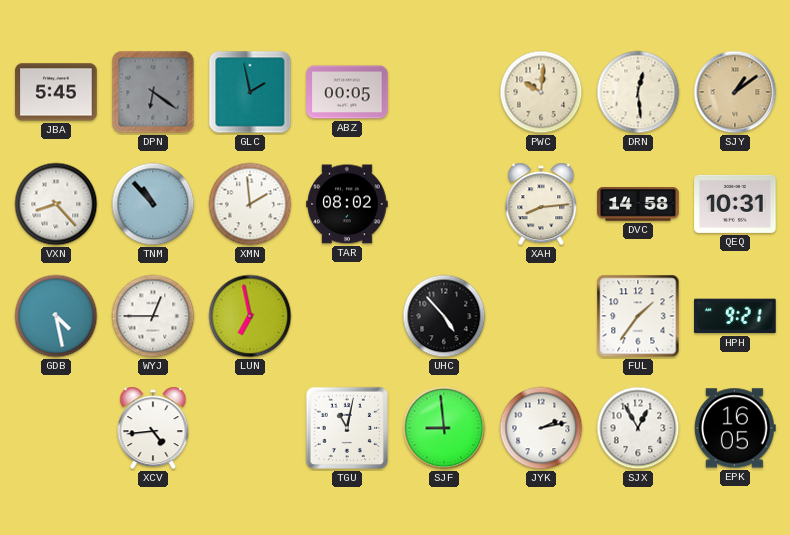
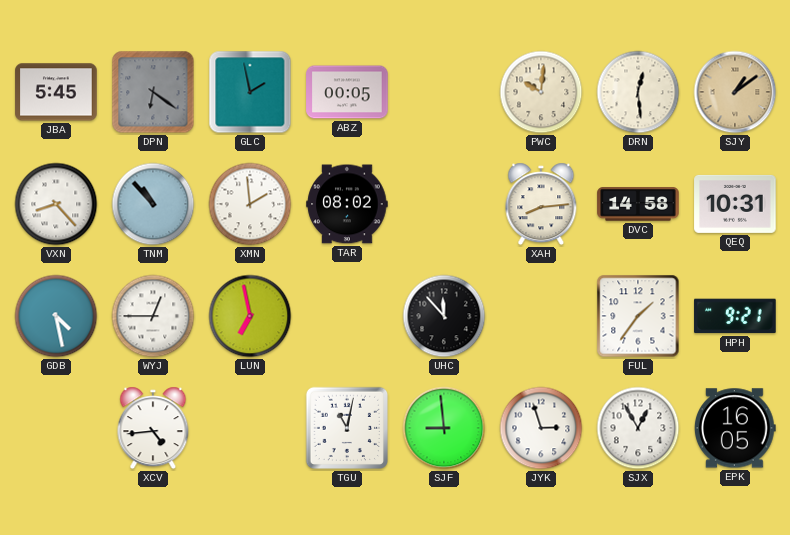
UHC: 4:53 -> 11:53 (444, 316)
JYK: 2:13 -> 2:57 (541, 428)
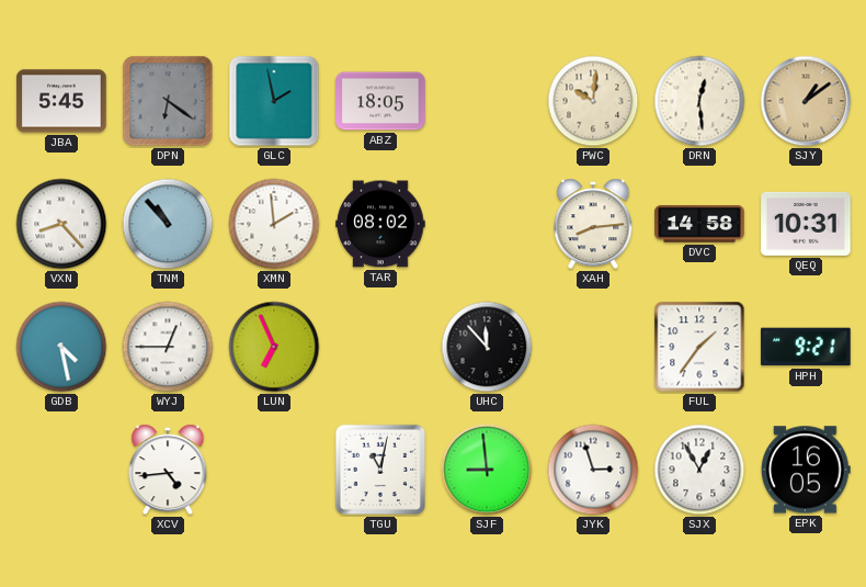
ABZ: 00:05 -> 18:05 (380, 101)
LUN: 6:58 -> 6:56 (274, 347)
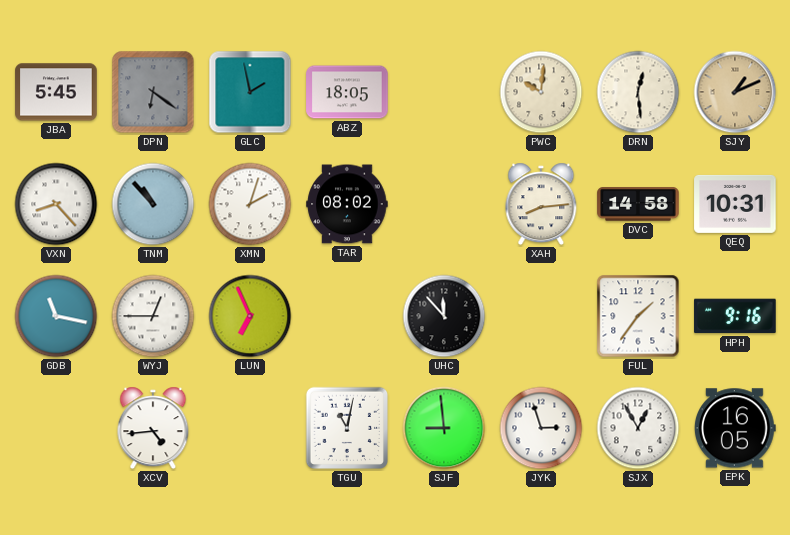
SJY: 1:09 -> 1:11 (735, 92)
XMN: 1:59 -> 2:03 (250, 204)
GDB: 4:28 -> 11:17 (56, 316)
HPH: 9:21 -> 9:16 (735, 316)
